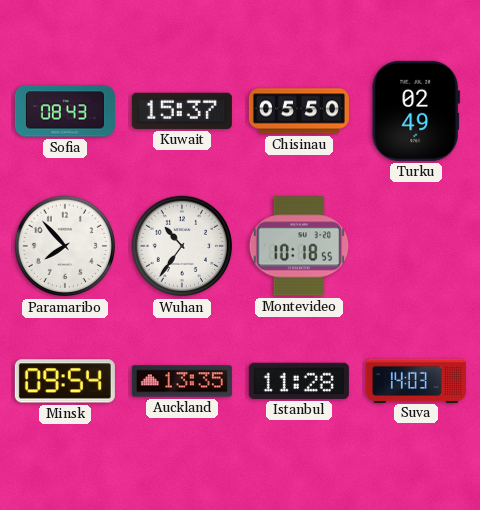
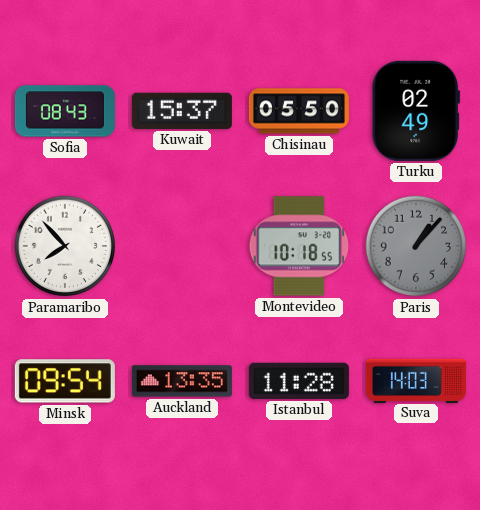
Wuhan: 10:36 -> none (182, 246)
Paris: none -> 1:07 (416, 246)
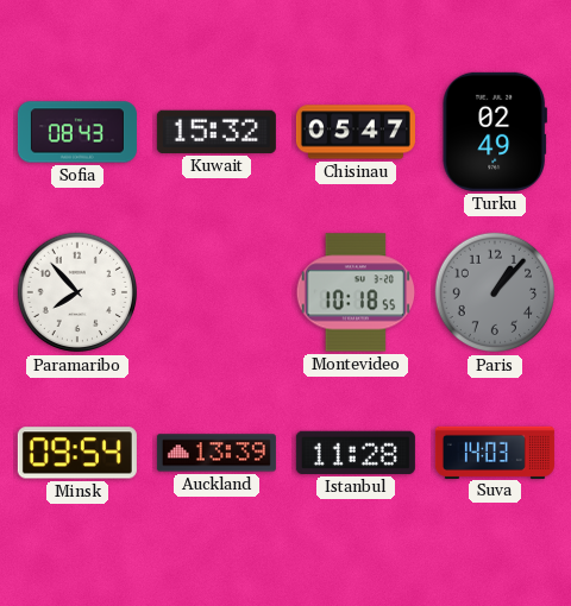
Kuwait: 15:37 -> 15:32 (217, 132)
Chisinau: 05:50 -> 05:47 (356, 132)
Auckland: 13:35 -> 13:39 (217, 453)
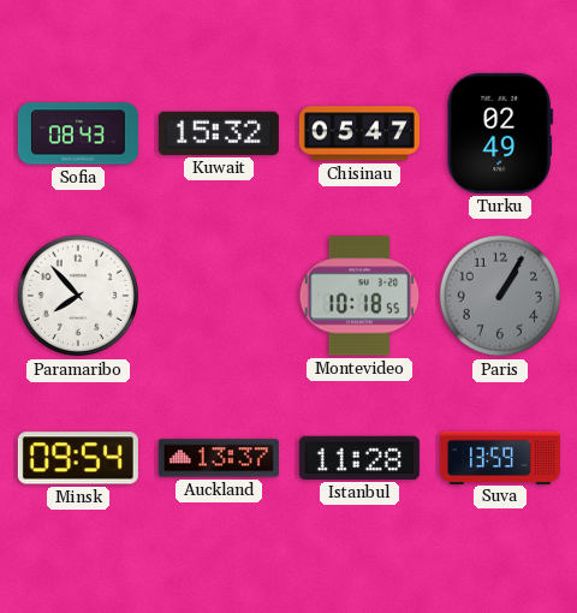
Paris: 1:07 -> 1:05 (500, 296)
Auckland: 13:39 -> 13:37 (219, 458)
Suva: 14:03 -> 13:59 (500, 457)
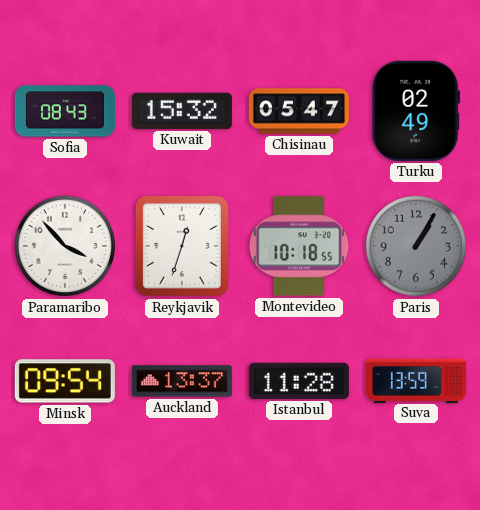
Paramaribo: 7:53 -> 3:53 (65, 246)
Reykjavik: none -> 12:33 (182, 246)
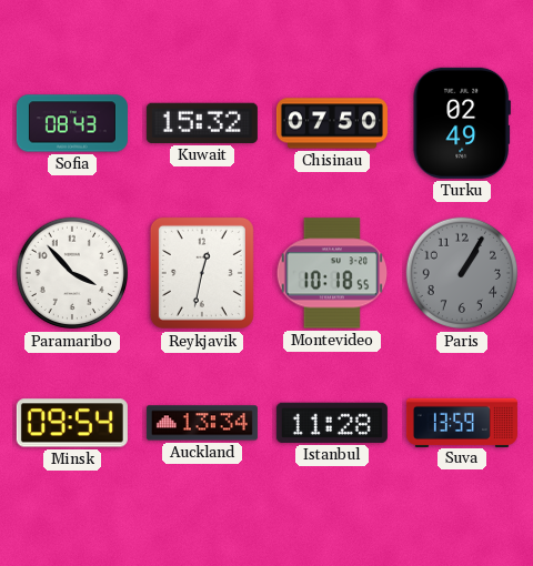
Chisinau: 05:47 -> 07:50 (332, 123)
Reykjavik: 12:33 -> 12:32 (202, 273)
Auckland: 13:37 -> 13:34 (202, 423)
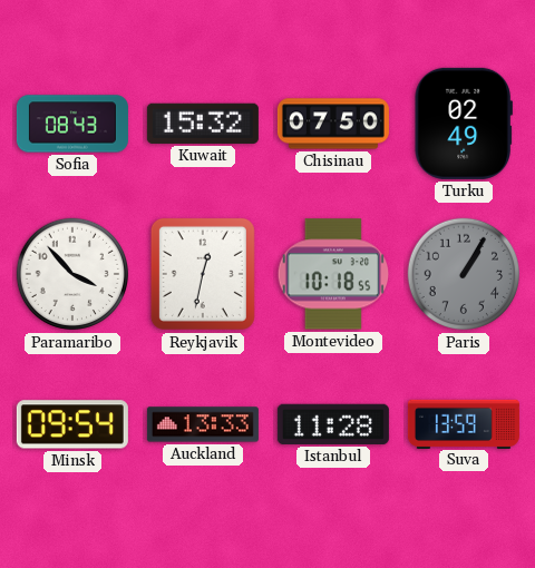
Auckland: 13:34 -> 13:33 (203, 424)
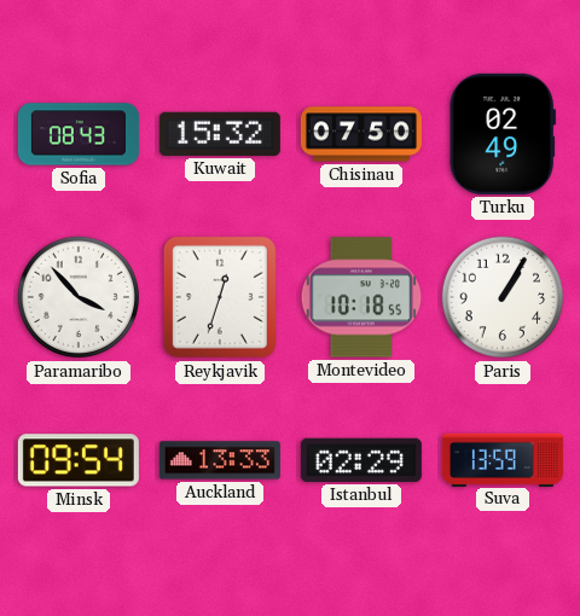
Reykjavik: 12:32 -> 12:33 (220, 297)
Paris dial: grey -> white (503, 297)
Istanbul: 11:28 -> 02:29 (361, 460)
